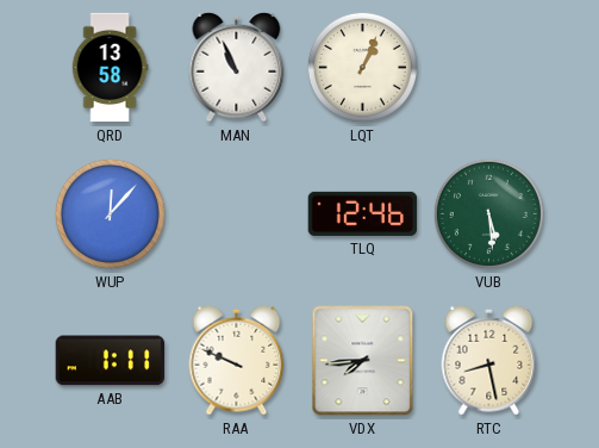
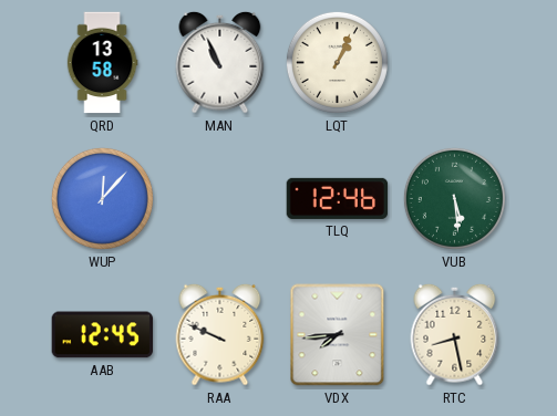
AAB: 1:11 -> 12:45 (103, 335)
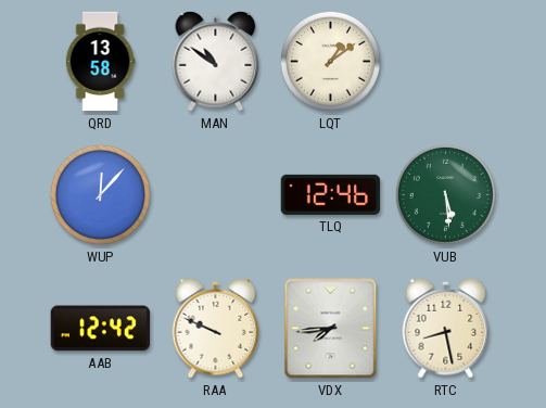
MAN: 10:56 -> 10:51 (216, 61)
LQT: 1:04 -> 1:09 (330, 61)
AAB: 12:45 -> 12:42 (101, 329)
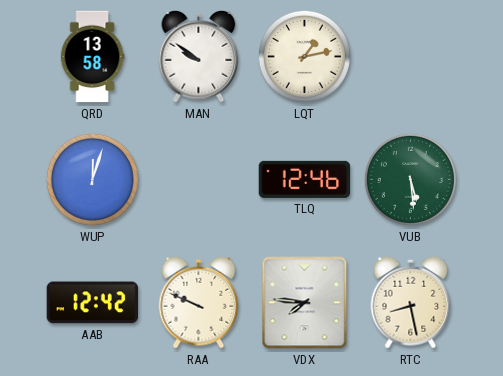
MAN: 10:51 -> 9:51 (199, 56)
LQT: 1:09 -> 1:13 (304, 56)
WUP: 12:07 -> 12:03 (92, 179)
VDX: 7:44 -> 7:46 (305, 303)
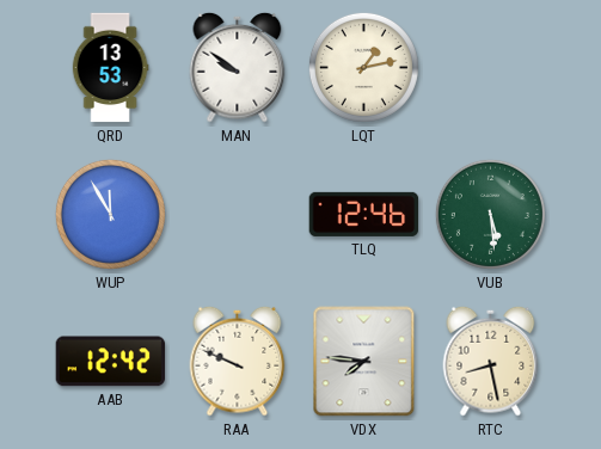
QRD: 13:58 -> 13:53 (110, 68)
WUP: 12:03 -> 11:55 (110, 214)
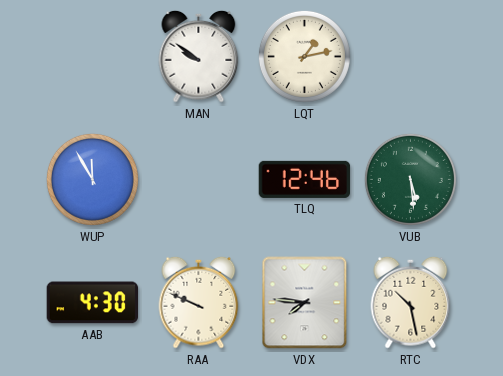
QRD: 13:53 -> none (110, 68)
AAB: 12:42 -> 4:30 (93, 303)
RTC: 8:28 -> 10:28 (411, 302)
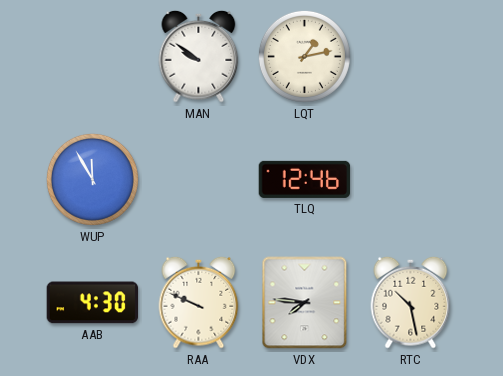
VUB: 5:29 -> none (410, 179)
